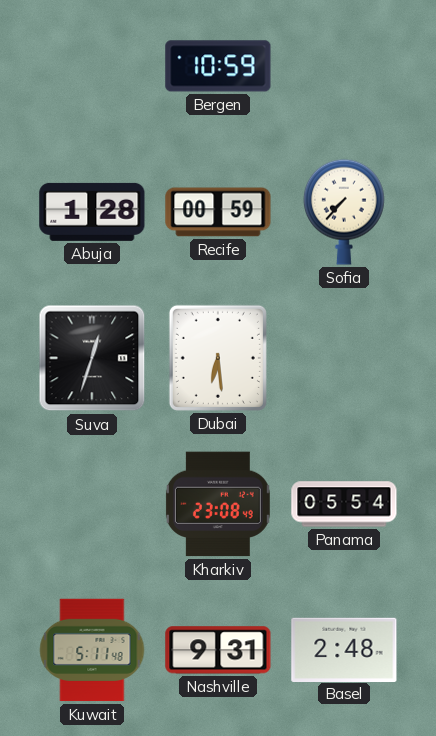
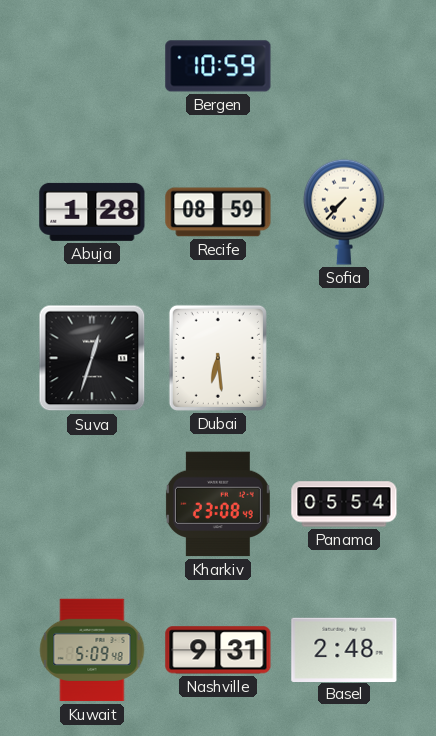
Recife: 00:59 -> 08:59 (218, 212)
Kuwait: 5:11 -> 5:09 (92, 650)
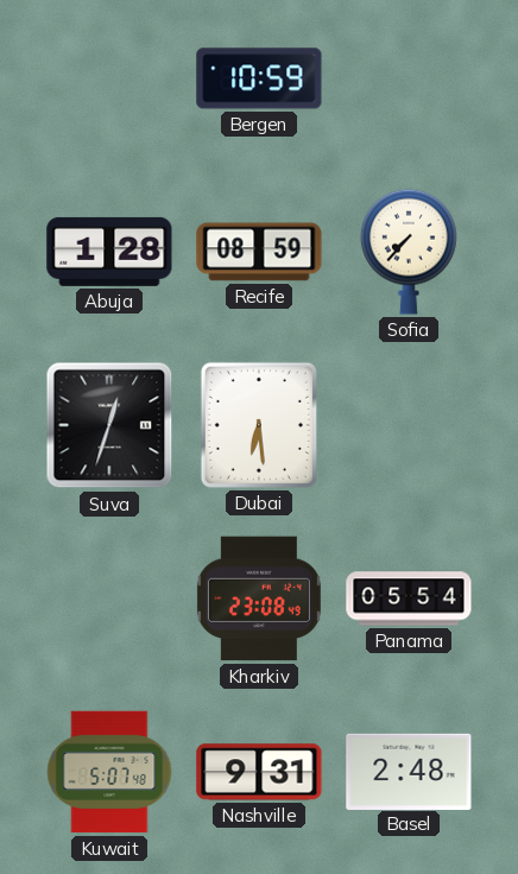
Kuwait: 5:09 -> 5:07 (109, 772)
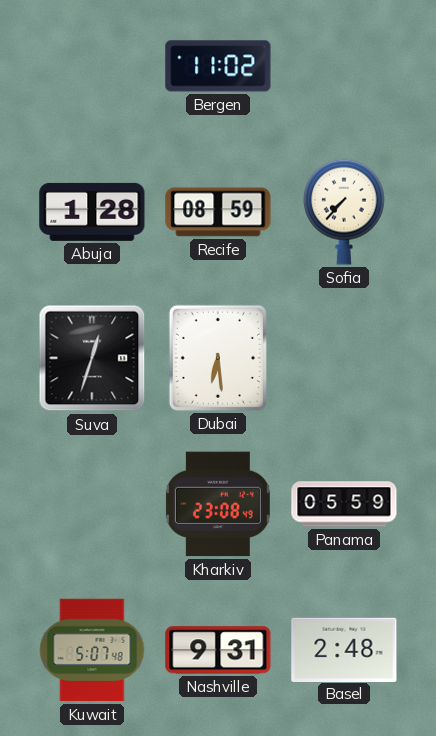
Bergen: 10:59 -> 11:02 (218, 66)
Panama: 05:54 -> 05:59 (344, 504)
